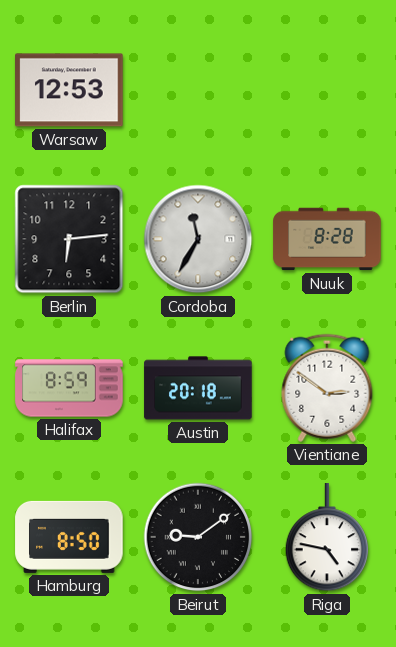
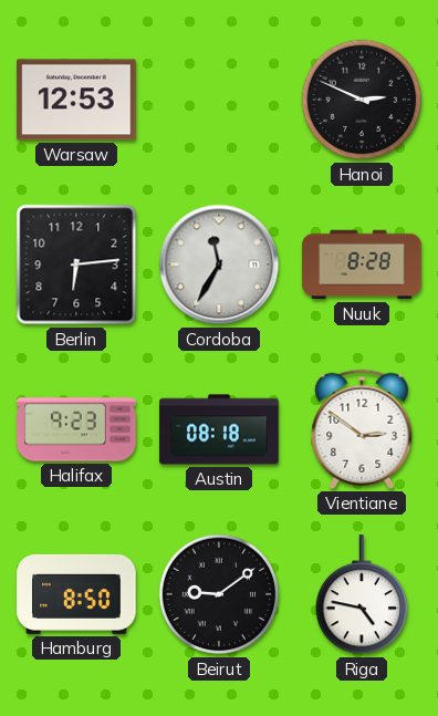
Hanoi: none -> 2:49 (362, 100)
Halifax: 8:59 -> 9:23 (76, 429)
Austin: 20:18 -> 08:18 (219, 429)
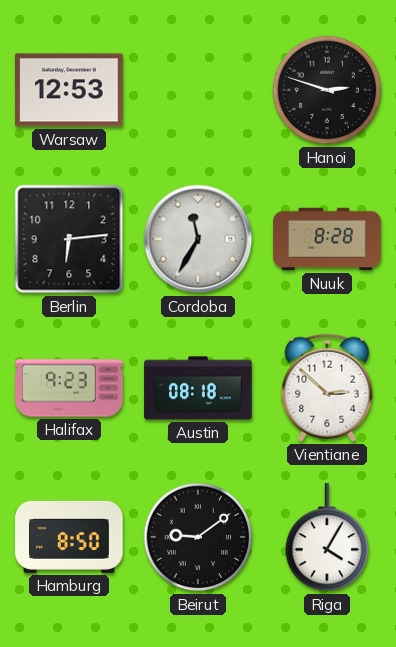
Hanoi: 2:49 -> 2:48 (327, 90)
Vientiane: 2:51 -> 2:52 (327, 388)
Riga: 4:47 -> 4:05 (327, 538)
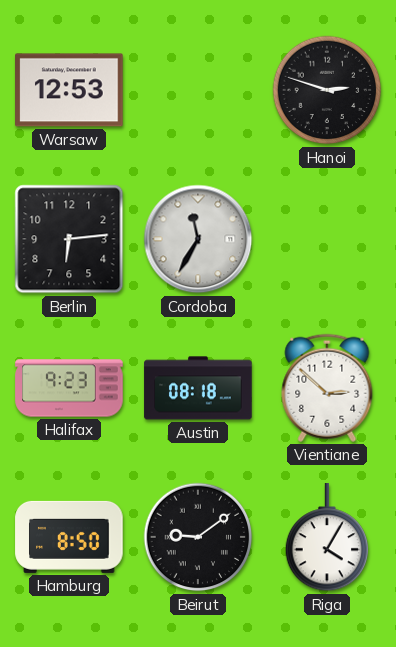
Nuuk: 8:28 -> none (327, 239)
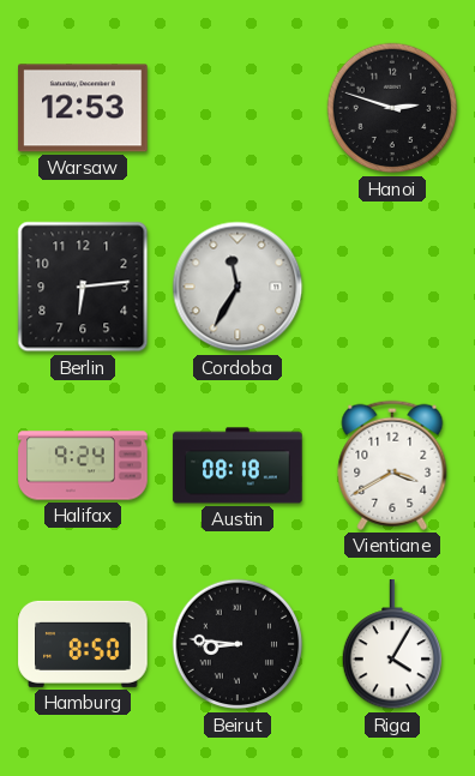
Halifax: 9:23 -> 9:24 (83, 465)
Vientiane: 2:52 -> 3:40 (392, 465)
Beirut: 9:09 -> 8:46 (237, 644)
